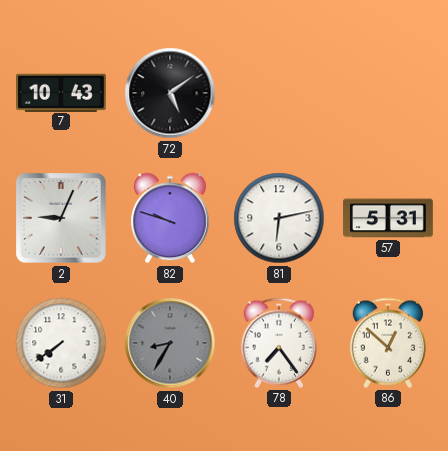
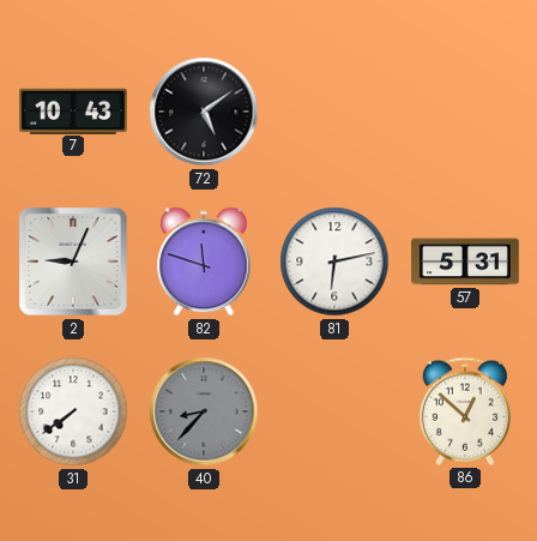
82: 9:48 -> 11:48 (204, 262)
40: 8:35 -> 8:37 (204, 411)
78: 7:24 -> none (278, 343)
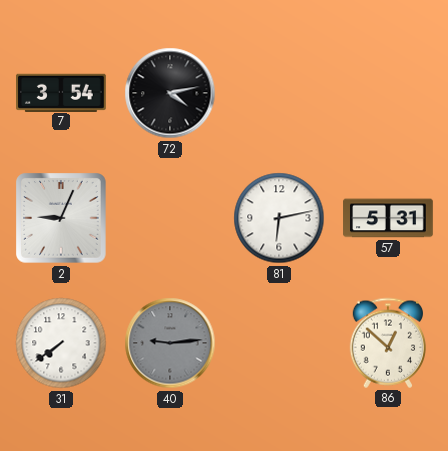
7: 10:43 -> 3:54 (62, 92)
72: 5:09 -> 4:13 (170, 93)
82: 11:48 -> none (204, 262)
40: 8:37 -> 9:14 (170, 343)
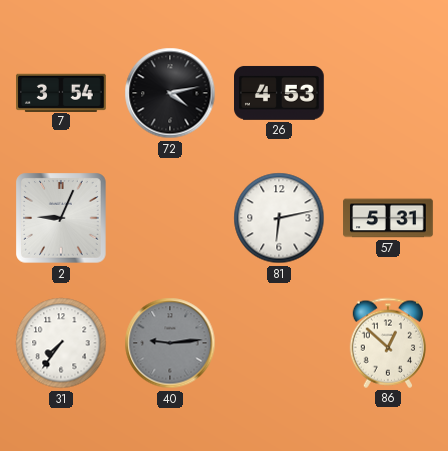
26: none -> 4:53 (280, 93)
31: 7:39 -> 7:36 (61, 343)
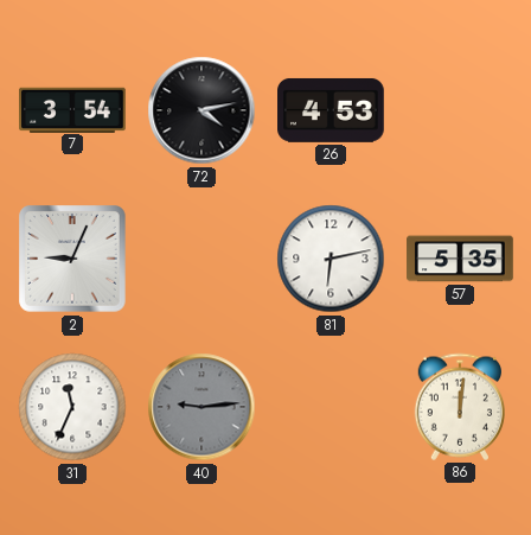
57: 5:31 -> 5:35 (460, 259)
31: 7:36 -> 11:34 (72, 407)
86: 12:52 -> 12:01 (459, 407)
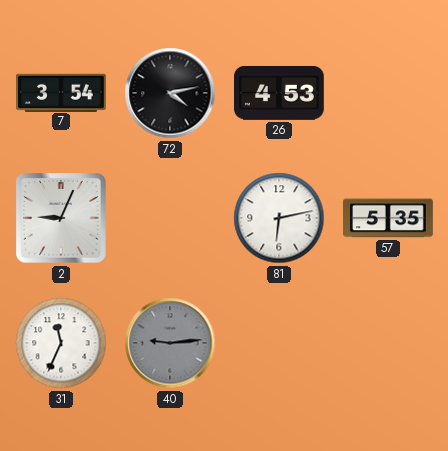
86: 12:01 -> none (459, 407)
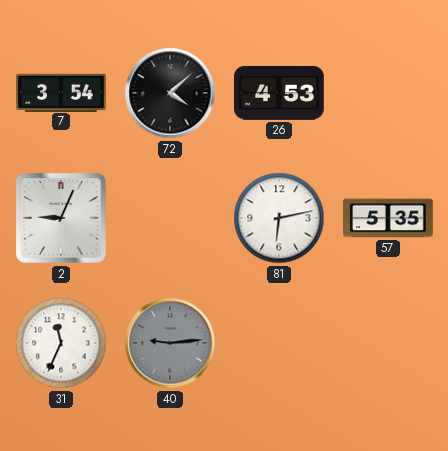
72: 4:13 -> 4:08 (170, 93)
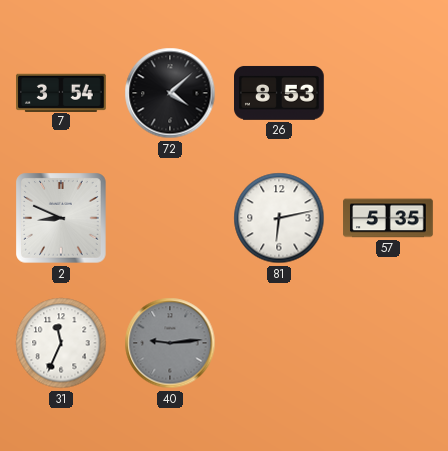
26: 4:53 -> 8:53 (280, 93)
2: 9:04 -> 8:49 (61, 218)
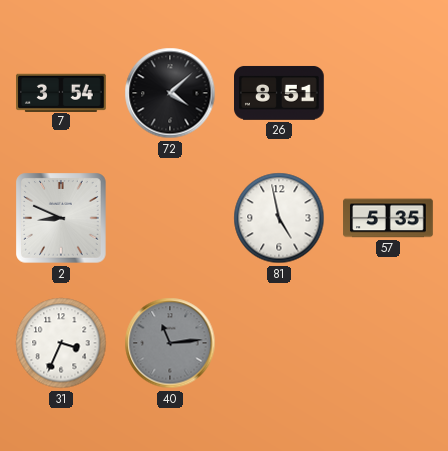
26: 8:53 -> 8:51 (280, 93)
81: 6:13 -> 4:58 (279, 218)
31: 11:34 -> 3:34 (61, 343)
40: 9:14 -> 11:14 (170, 343)
